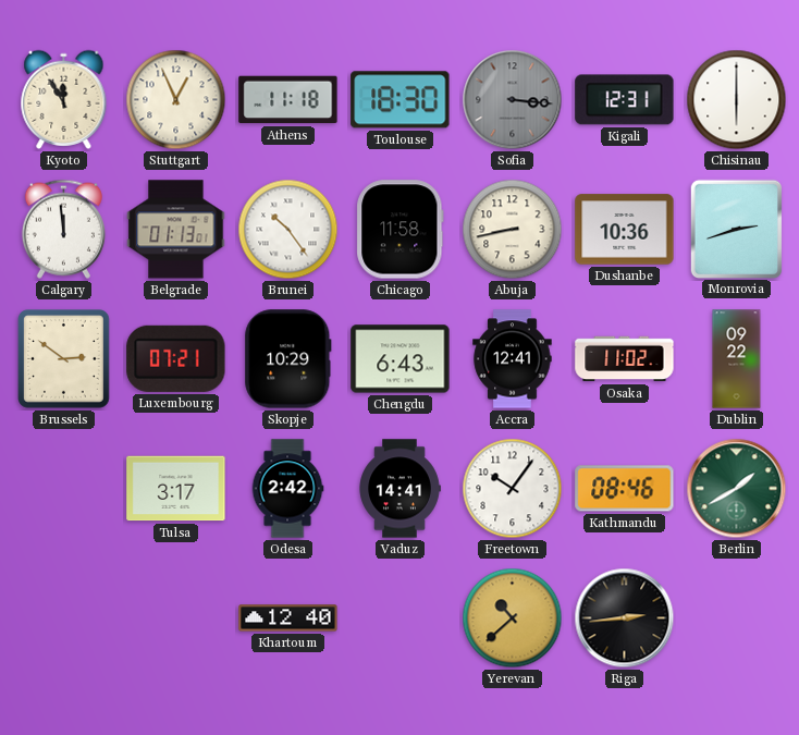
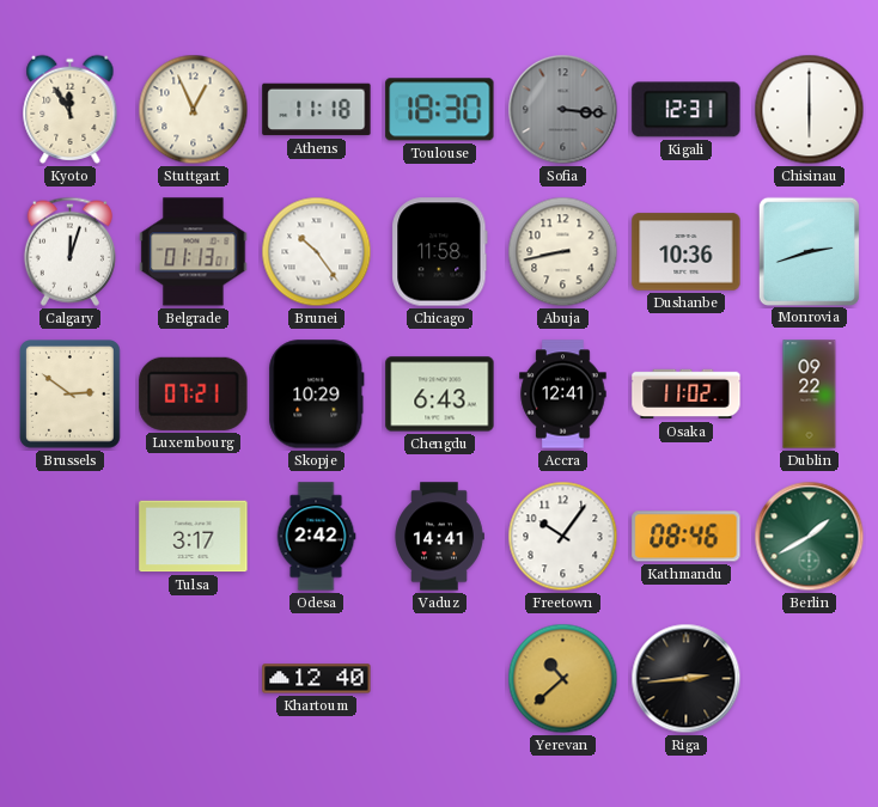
Calgary: 11:59 -> 12:03 (69, 251)
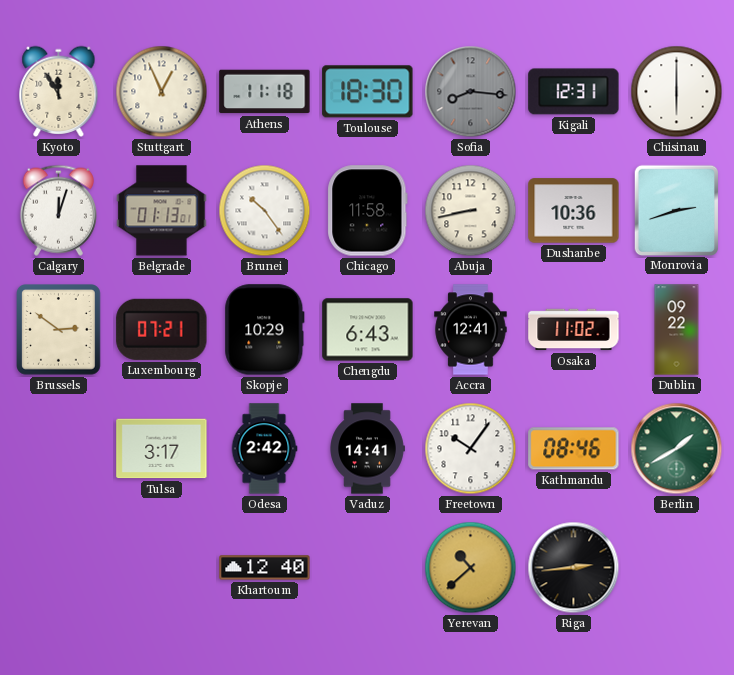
Sofia: 3:16 -> 8:16 (471, 92)
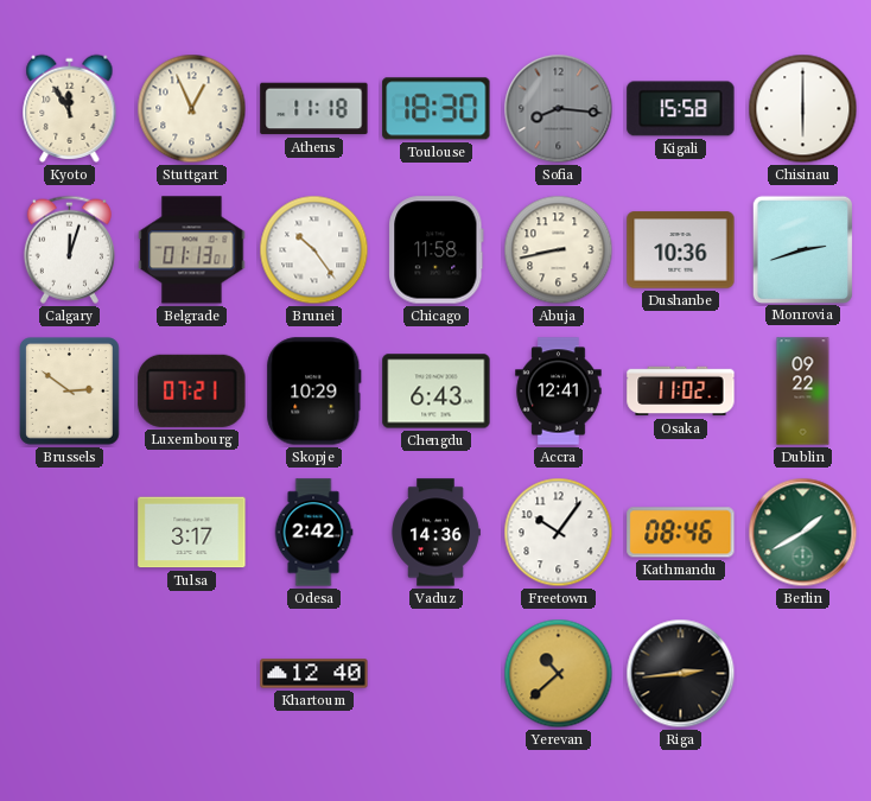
Kigali: 12:31 -> 15:58 (681, 109)
Vaduz: 14:41 -> 14:36 (435, 533)
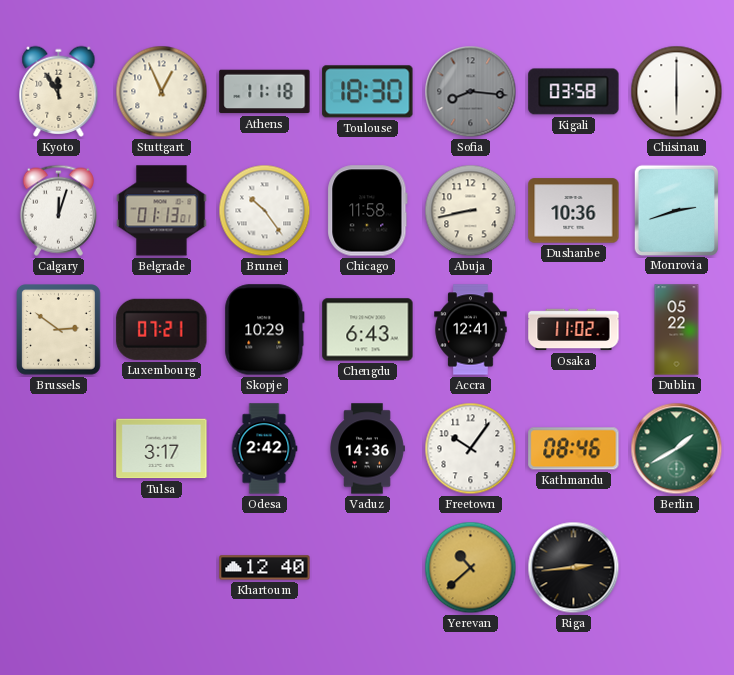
Kigali: 15:58 -> 03:58 (574, 92)
Dublin: 09:22 -> 05:22 (677, 330)
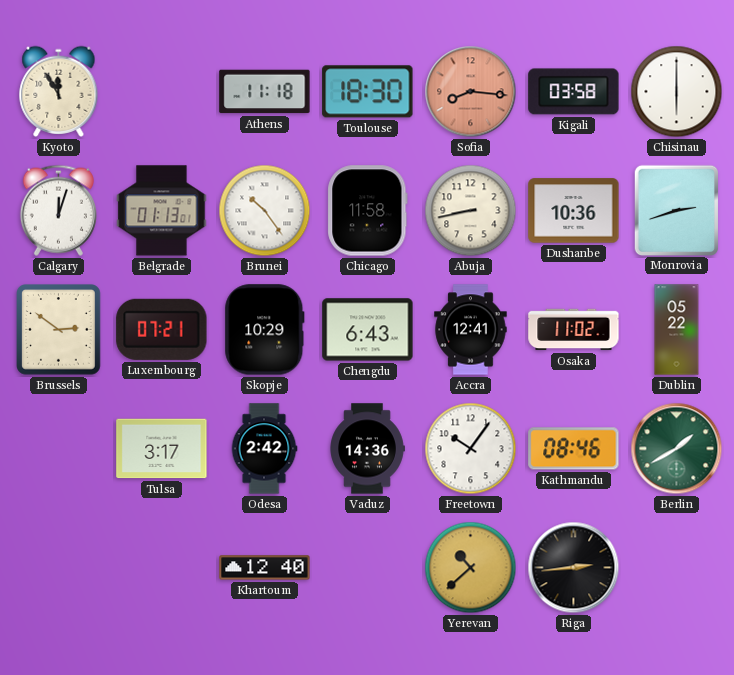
Stuttgart: 12:56 -> none (162, 92)
Sofia dial: grey -> salmon (471, 92)
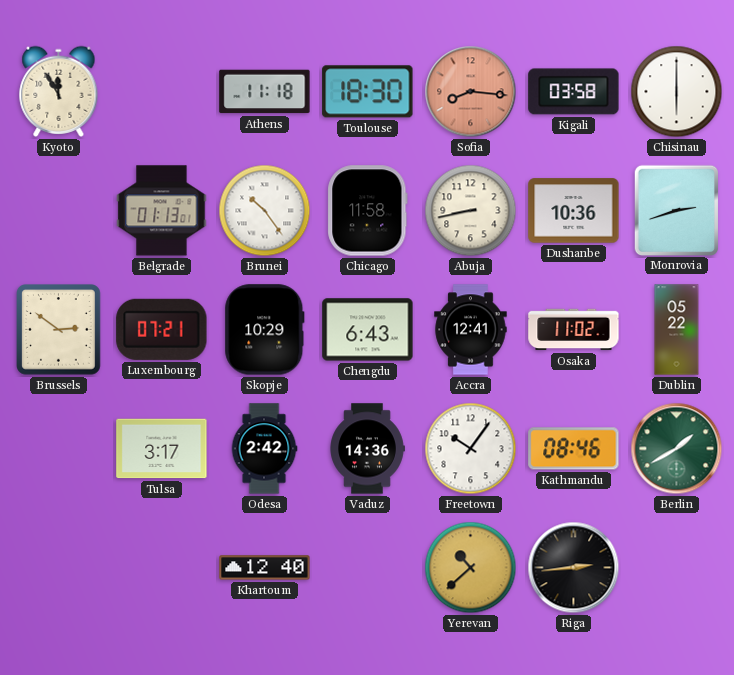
Calgary: 12:03 -> none (58, 210)
